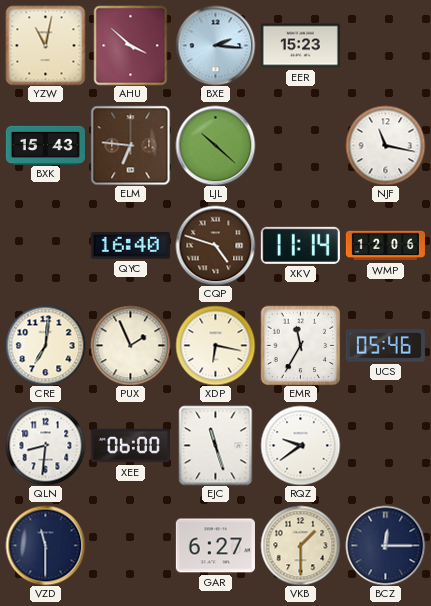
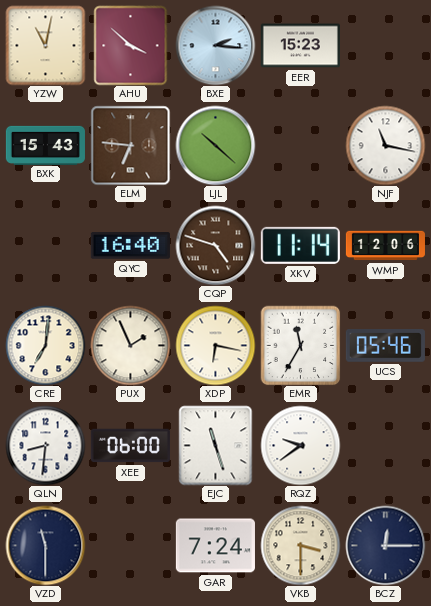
GAR: 6:27 -> 7:24 (215, 546)
VKB: 1:30 -> 3:30 (300, 545)
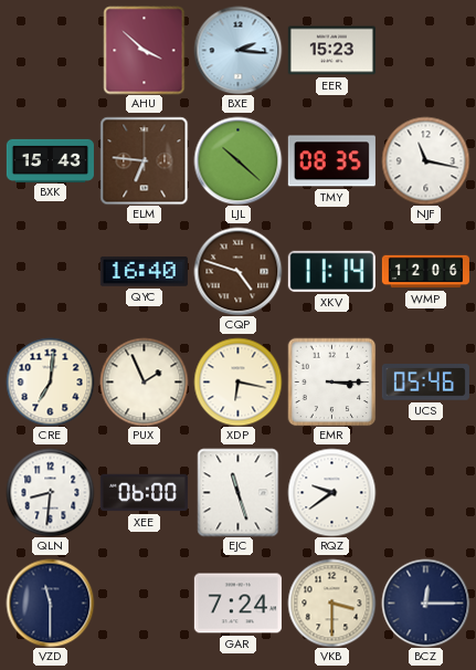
YZW: 11:02 -> none (45, 45)
TMY: none -> 08:35 (331, 161)
EMR: 11:35 -> 3:15 (331, 381)
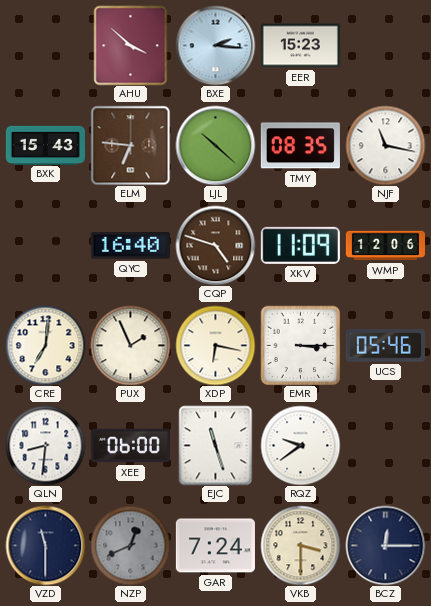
XKV: 11:14 -> 11:09 (300, 245)
NZP: none -> 12:41 (130, 545)
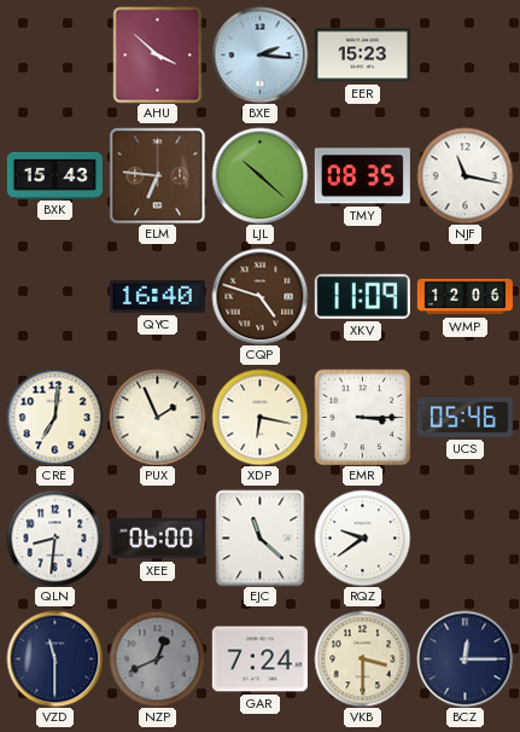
EJC: 11:27 -> 11:22 (261, 538)
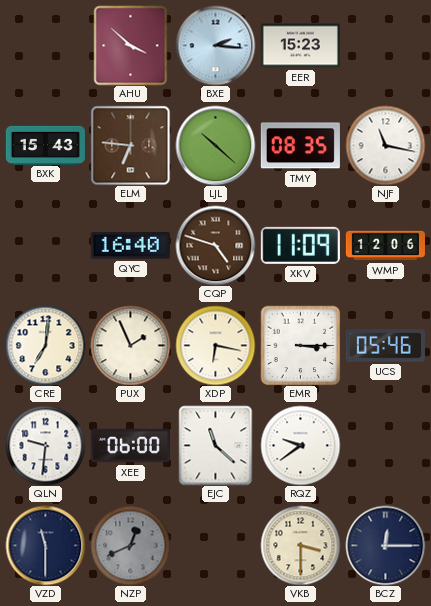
QLN: 8:31 -> 9:31 (45, 445)
GAR: 7:24 -> none (259, 660)
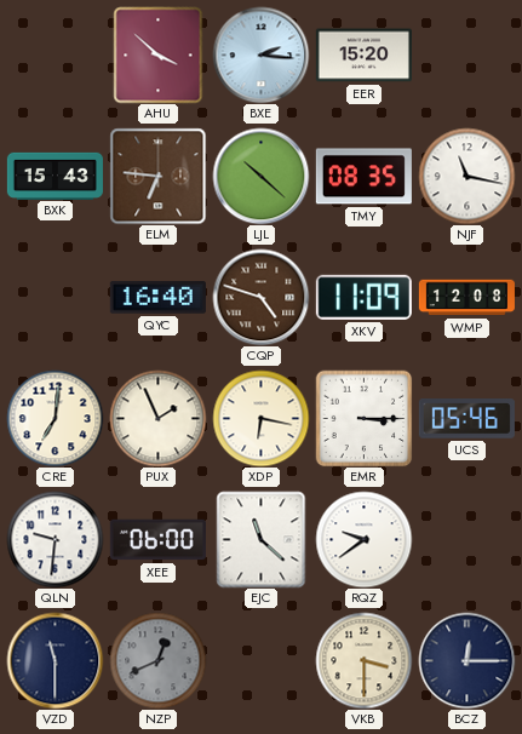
EER: 15:23 -> 15:20 (363, 56)
WMP: 12:06 -> 12:08 (466, 298)
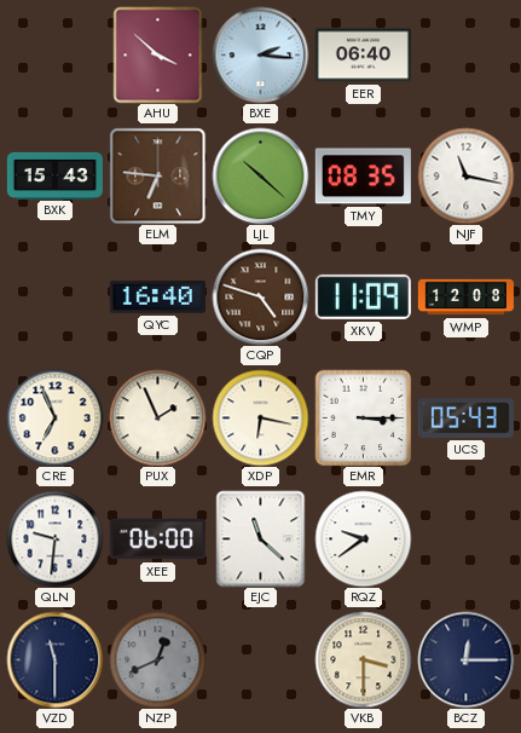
EER: 15:20 -> 06:40 (363, 56)
CRE: 7:01 -> 6:56 (54, 417)
UCS: 05:46 -> 05:43 (465, 419)
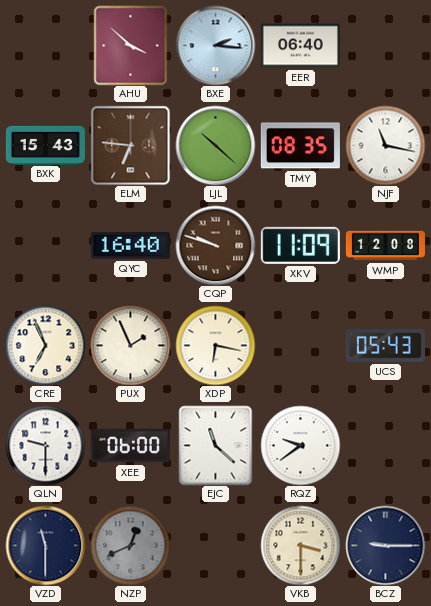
CQP: 4:48 -> 9:48 (215, 245)
EMR: 3:15 -> none (363, 417)
QLN: 9:31 -> 9:30 (45, 445)
BCZ: 12:15 -> 9:15 (385, 545)
